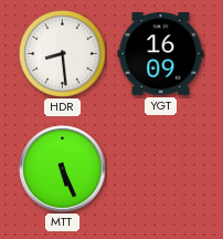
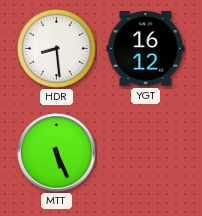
YGT: 16:09 -> 16:12 (146, 49)
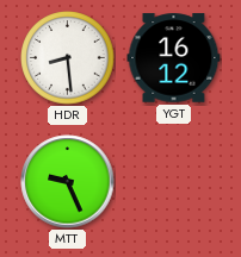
MTT: 5:26 -> 9:26 (68, 182)
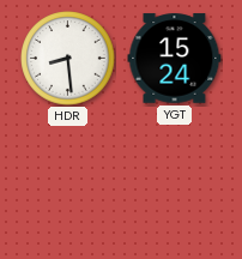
YGT: 16:12 -> 15:24 (175, 59)
MTT: 9:26 -> none (68, 182)
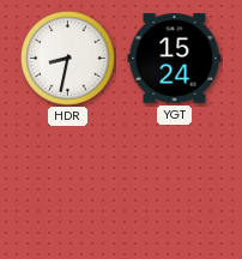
HDR: 8:29 -> 8:32 (68, 59)
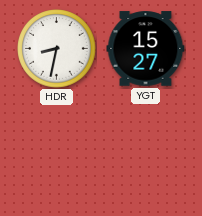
YGT: 15:24 -> 15:27 (146, 49)
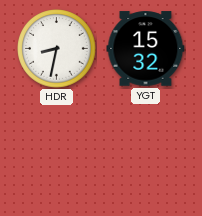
YGT: 15:27 -> 15:32 (146, 49)
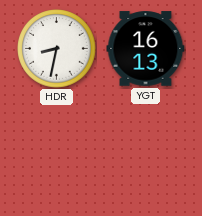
YGT: 15:32 -> 16:13 (146, 49)
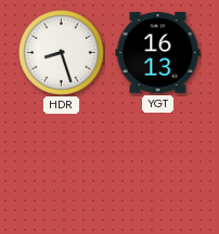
HDR: 8:32 -> 8:27 (62, 53)
